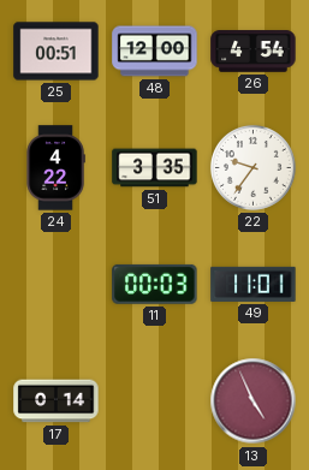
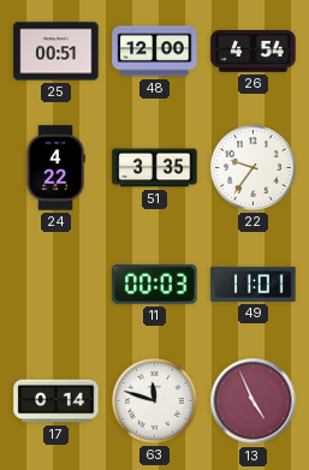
63: none -> 11:48 (154, 400)
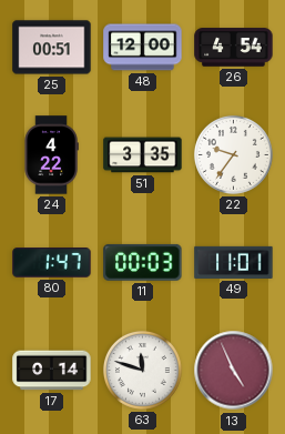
80: none -> 1:47 (52, 263)
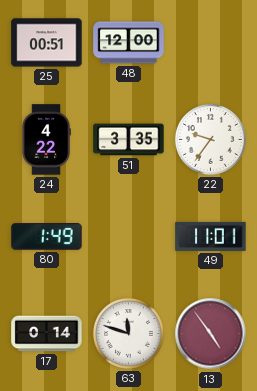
26: 4:54 -> none (234, 48)
80: 1:47 -> 1:49 (47, 237)
11: 00:03 -> none (143, 262)
13: 4:56 -> 4:54 (211, 334)
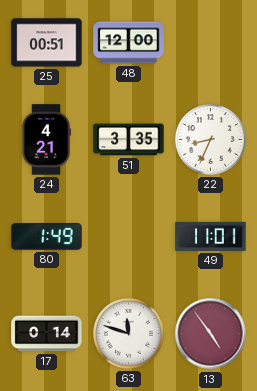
24: 4:22 -> 4:21 (46, 140)
22: 9:36 -> 8:34 (210, 139)
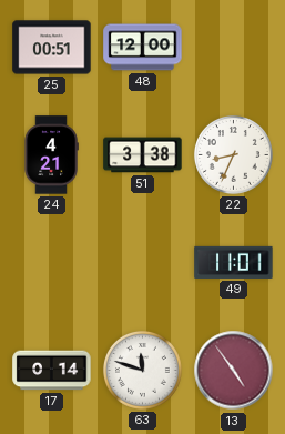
51: 3:35 -> 3:38 (143, 155)
80: 1:49 -> none (47, 237)
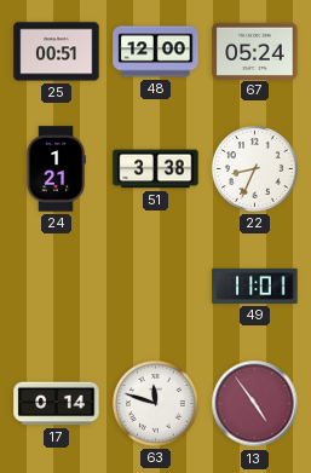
67: none -> 05:24 (255, 51)
24: 4:21 -> 1:21 (56, 169)
